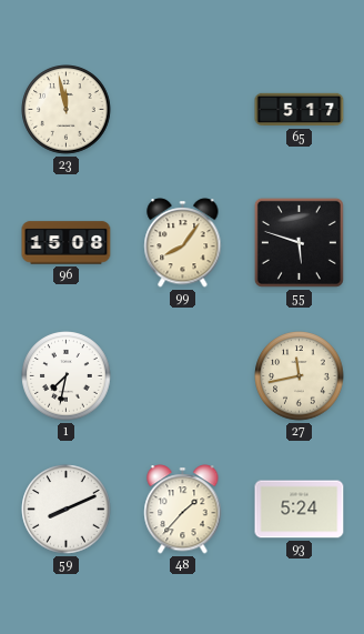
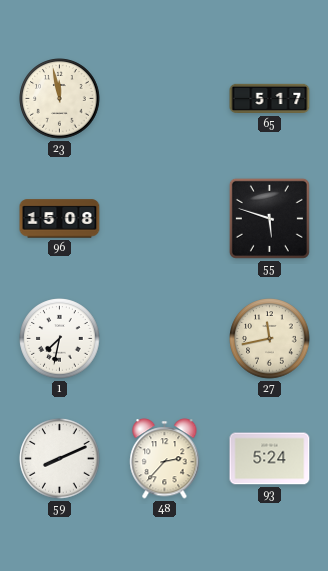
99: 8:06 -> none (183, 243)
48: 1:37 -> 2:37 (165, 459)
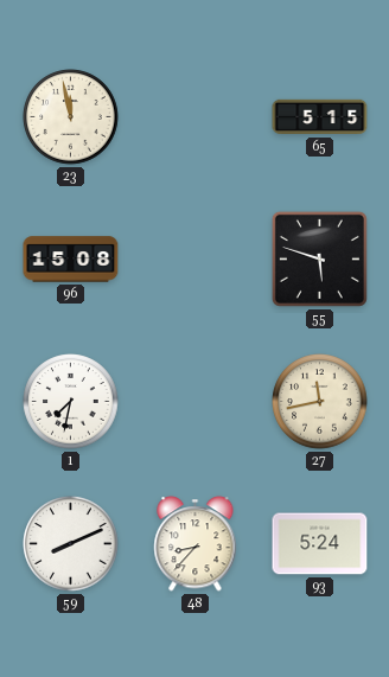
65: 5:17 -> 5:15 (320, 117)
48: 2:37 -> 8:37 (196, 544)
